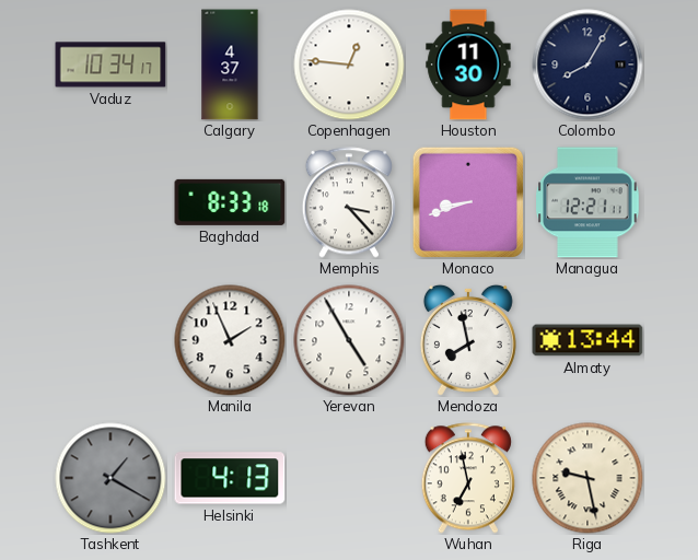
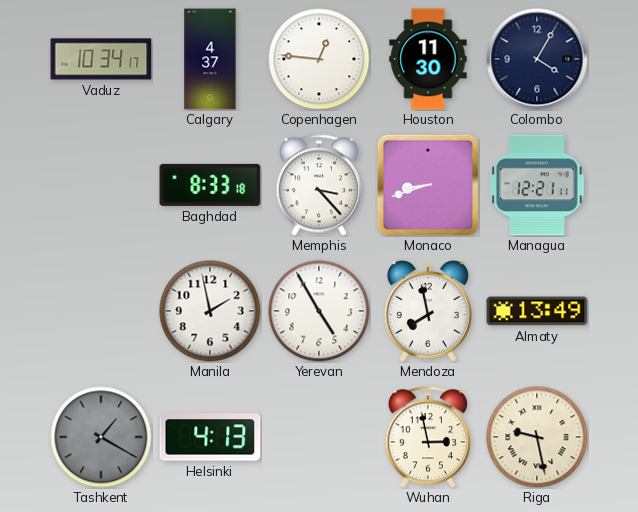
Colombo: 8:05 -> 4:05 (537, 59)
Manila: 1:56 -> 1:58 (210, 311)
Almaty: 13:44 -> 13:49 (537, 311)
Wuhan: 6:58 -> 2:58 (428, 437)
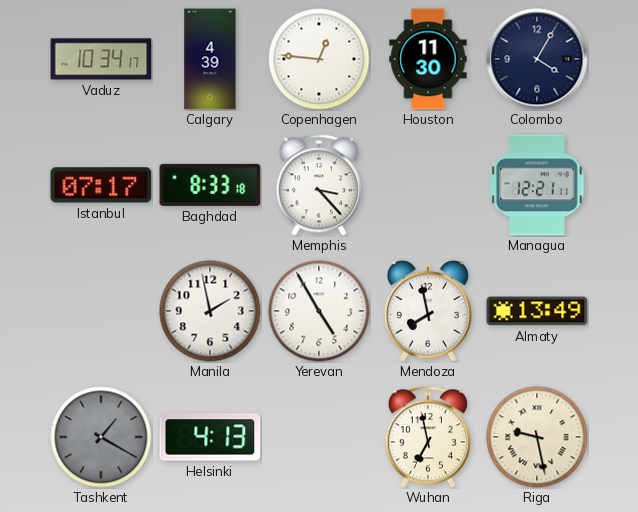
Calgary: 4:37 -> 4:39 (210, 59)
Istanbul: none -> 07:17 (101, 185)
Monaco: 8:42 -> none (427, 184)
Wuhan: 2:58 -> 6:58 (428, 437)
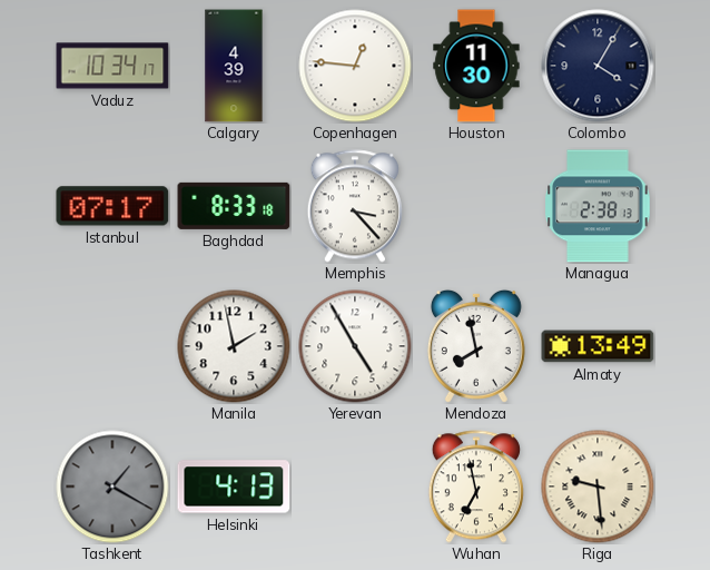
Managua: 12:21 -> 2:38 (598, 206)
Riga: 9:28 -> 9:29 (598, 487)
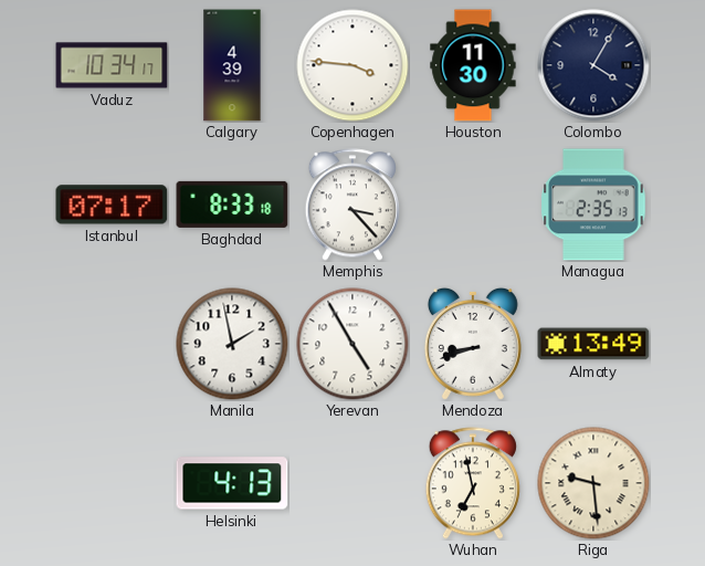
Copenhagen: 12:46 -> 3:46 (352, 65)
Managua: 2:38 -> 2:35 (593, 205)
Mendoza: 7:58 -> 8:42 (473, 344)
Tashkent: 1:20 -> none (112, 487)
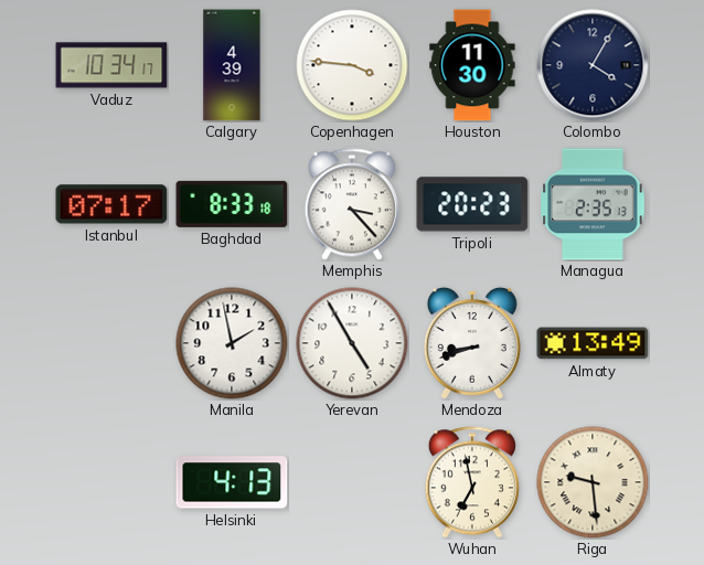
Tripoli: none -> 20:23 (472, 204)
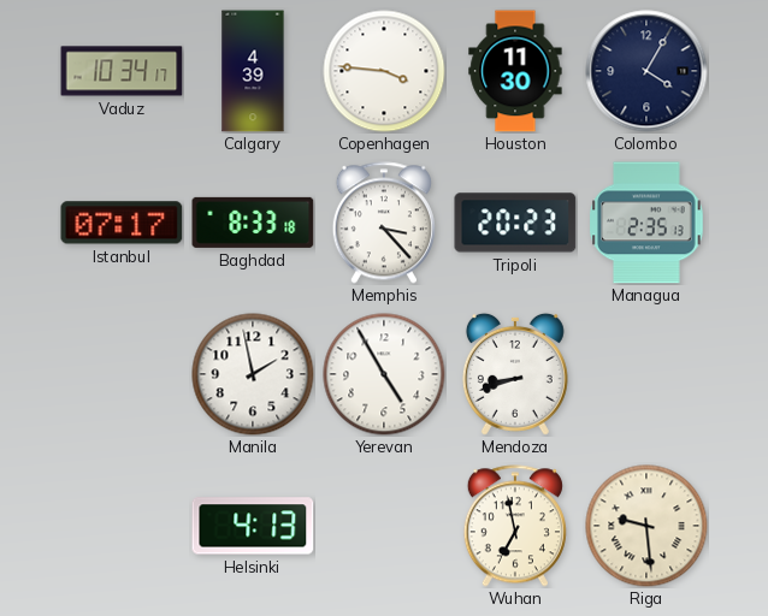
Almaty: 13:49 -> none (593, 343)
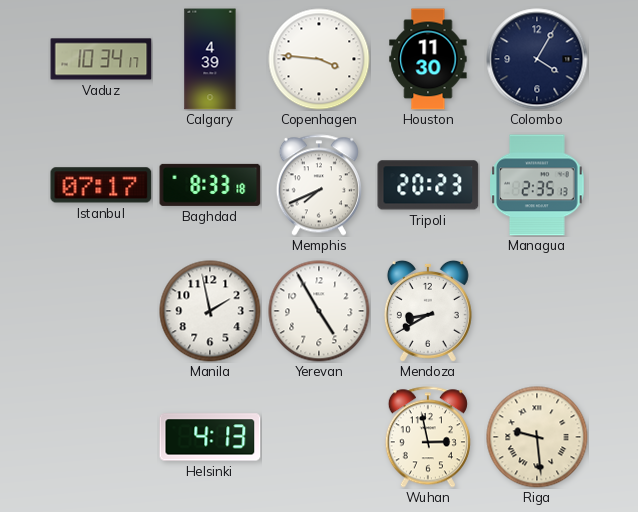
Memphis: 3:23 -> 7:41 (319, 185)
Mendoza: 8:42 -> 8:40 (428, 311)
Wuhan: 6:58 -> 2:58 (428, 437)
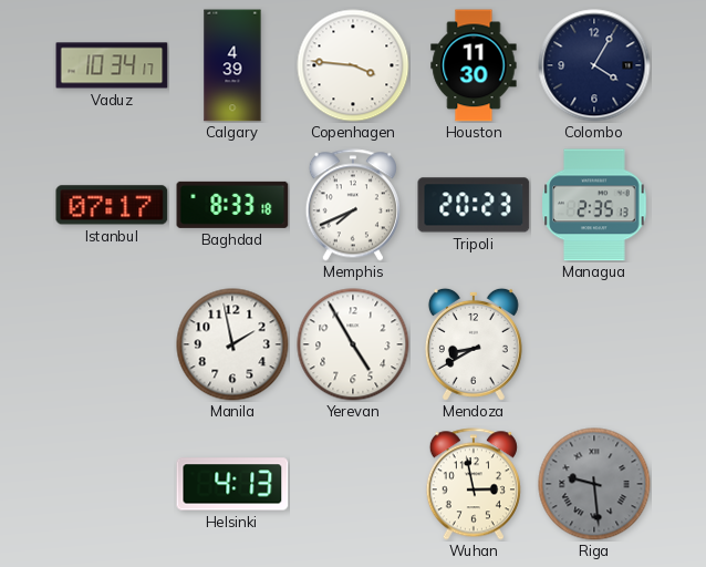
Riga dial: cream -> grey (594, 484)
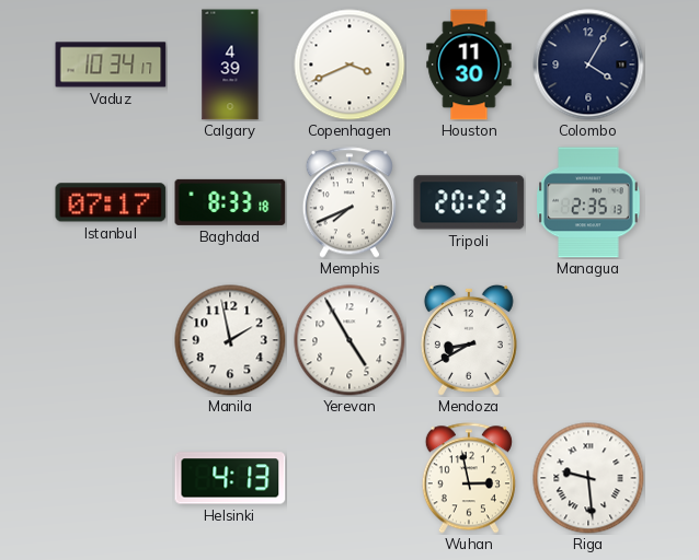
Copenhagen: 3:46 -> 3:41 (349, 65)
Riga dial: grey -> white (588, 478)
